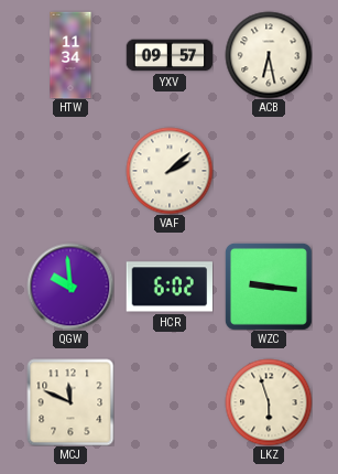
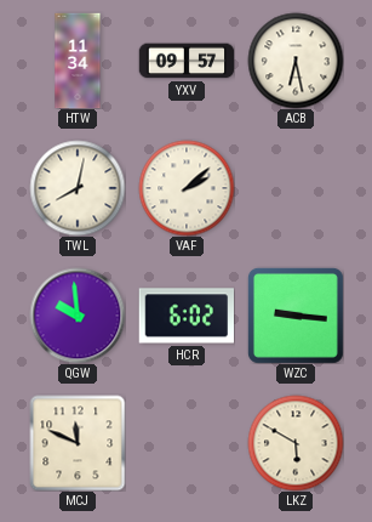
TWL: none -> 8:02 (78, 188)
LKZ: 5:57 -> 5:50 (296, 443)
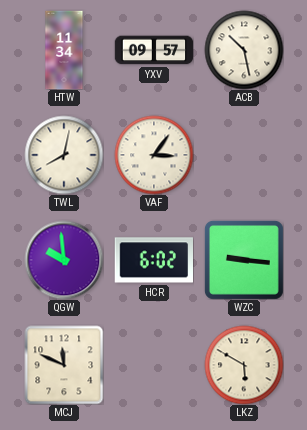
ACB: 6:28 -> 10:28 (244, 50)
VAF: 2:08 -> 3:06 (154, 155)
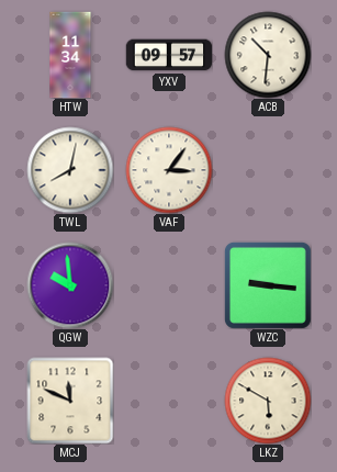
ACB: 10:28 -> 10:31 (268, 55)
HCR: 6:02 -> none (153, 260)
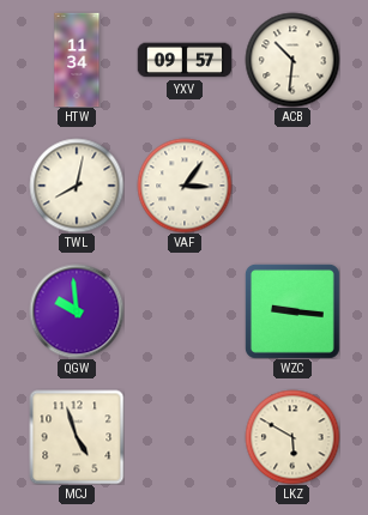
MCJ: 11:49 -> 4:57 (77, 437)
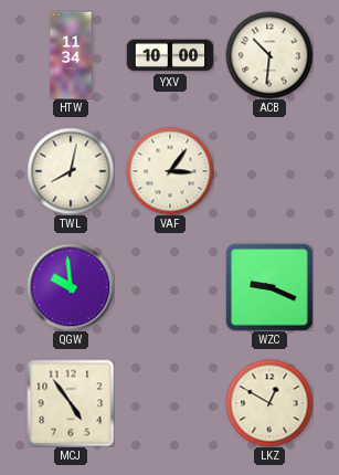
YXV: 09:57 -> 10:00 (170, 55)
WZC: 9:16 -> 9:19 (269, 287)
MCJ: 4:57 -> 4:54 (71, 403)
LKZ: 5:50 -> 12:50 (269, 403)
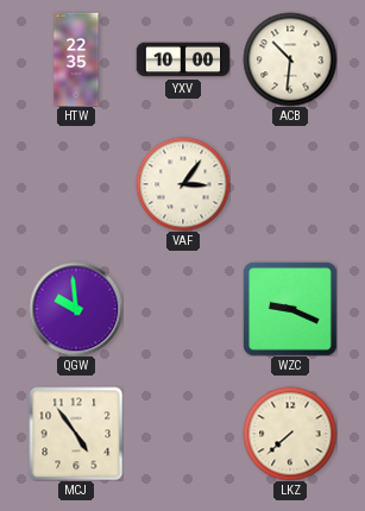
HTW: 11:34 -> 22:35 (76, 59)
TWL: 8:02 -> none (71, 171)
LKZ: 12:50 -> 7:38 (290, 434)
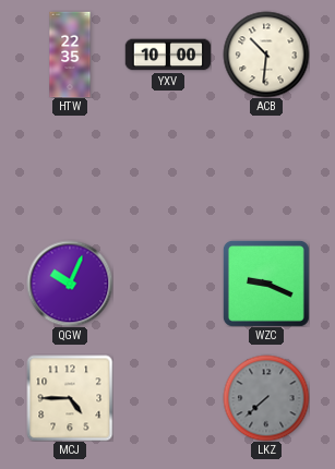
VAF: 3:06 -> none (183, 184)
QGW: 9:59 -> 10:04 (70, 284)
MCJ: 4:54 -> 4:45 (70, 398)
LKZ dial: cream -> grey (266, 398)
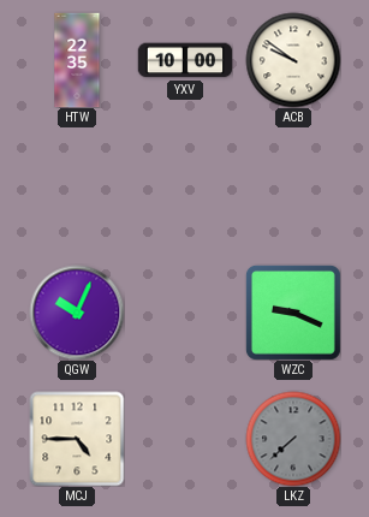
ACB: 10:31 -> 9:51 (293, 60)
